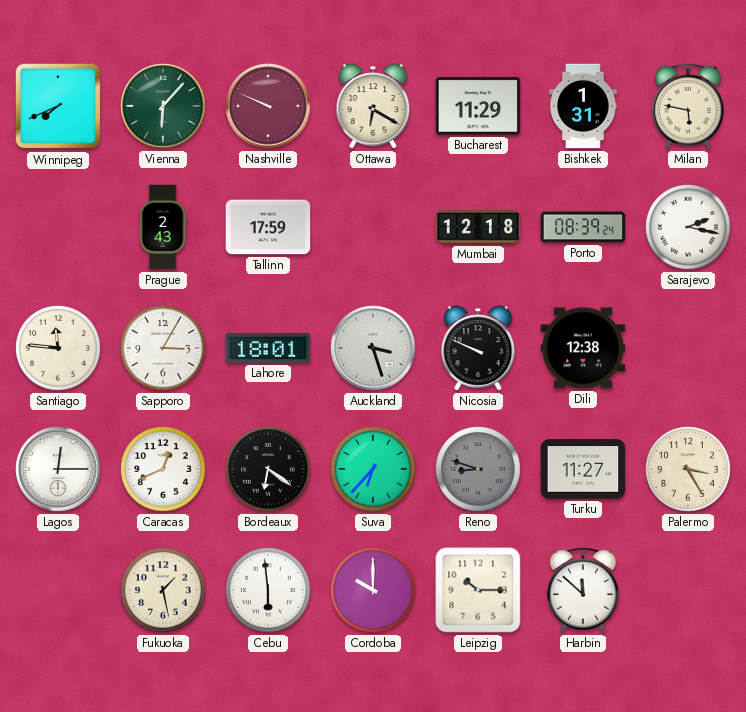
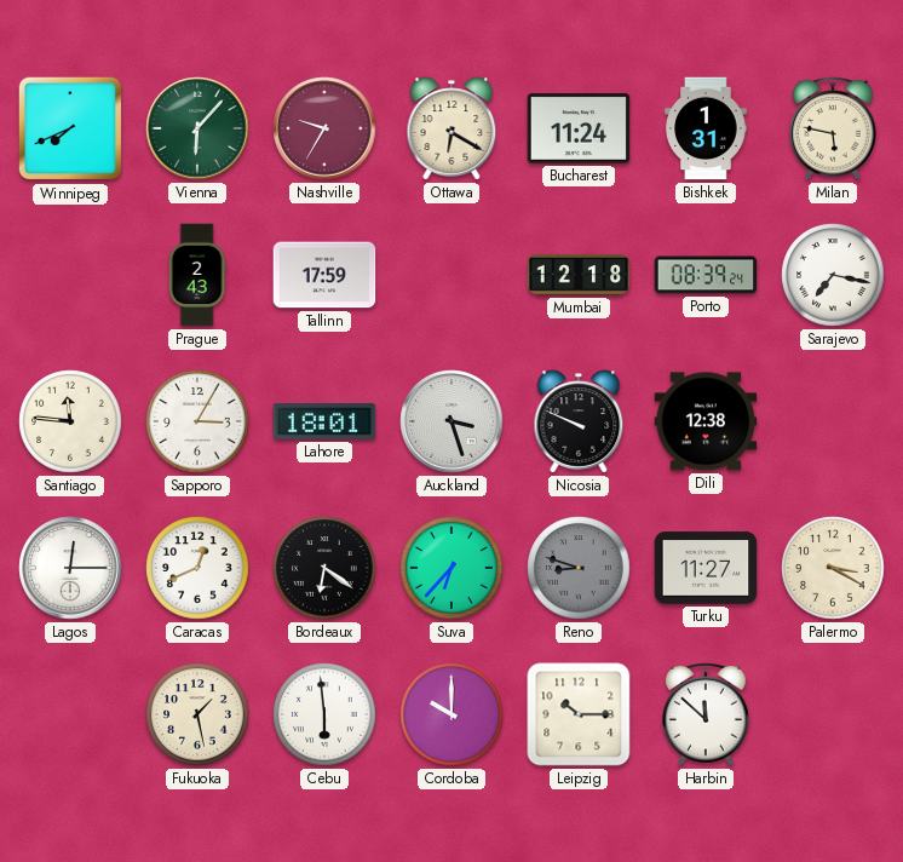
Nashville: 9:49 -> 9:35 (324, 128)
Bucharest: 11:29 -> 11:24 (579, 130)
Sarajevo: 2:17 -> 7:17 (833, 275)
Palermo: 3:25 -> 3:20 (833, 568)
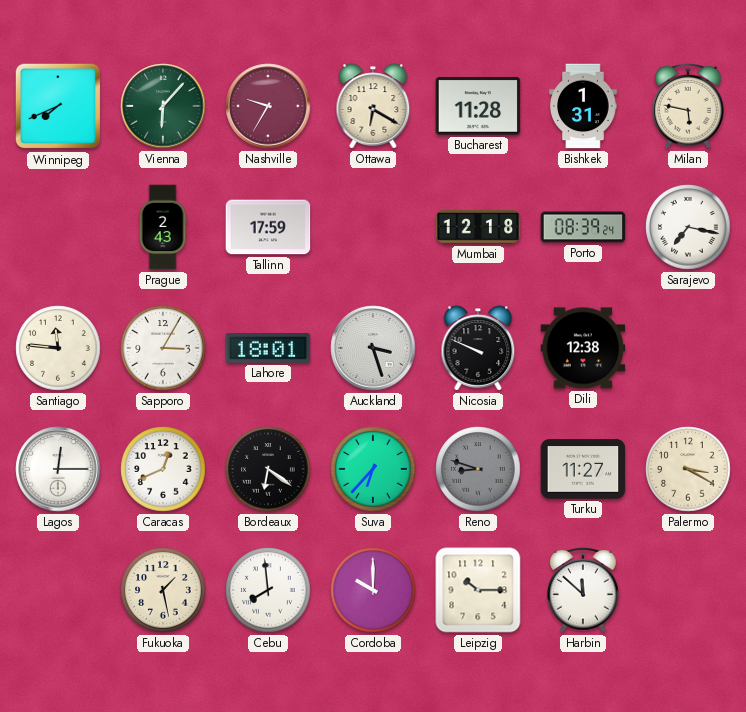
Bucharest: 11:24 -> 11:28 (478, 107)
Cebu: 5:59 -> 7:59 (268, 590)
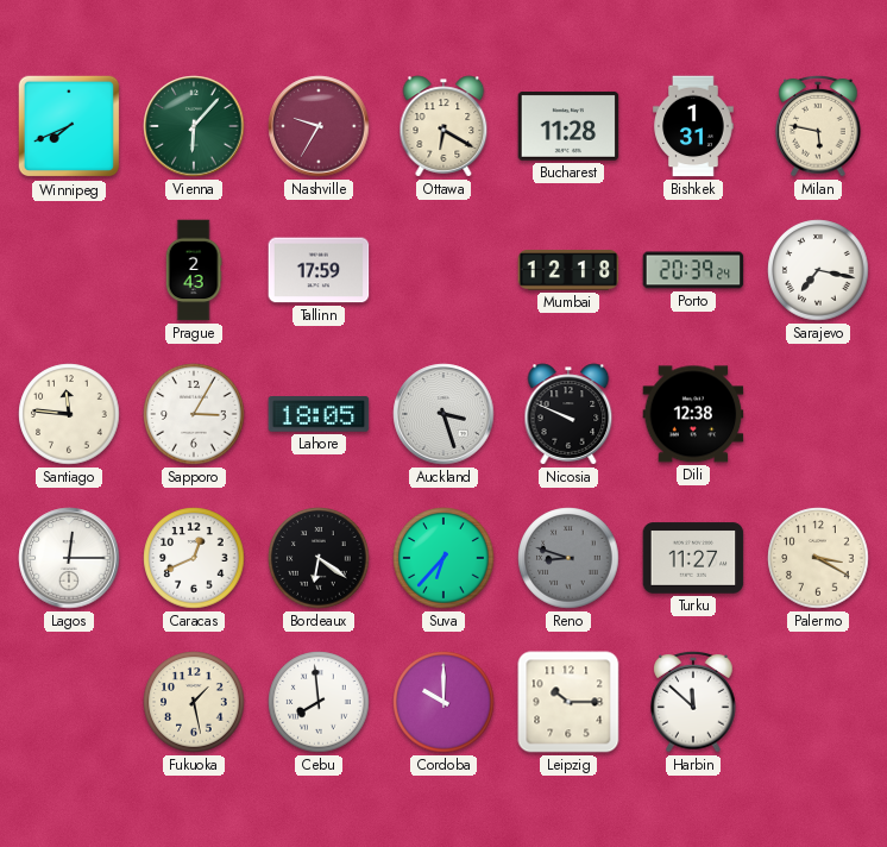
Porto: 08:39 -> 20:39 (693, 270)
Lahore: 18:01 -> 18:05 (319, 415)
